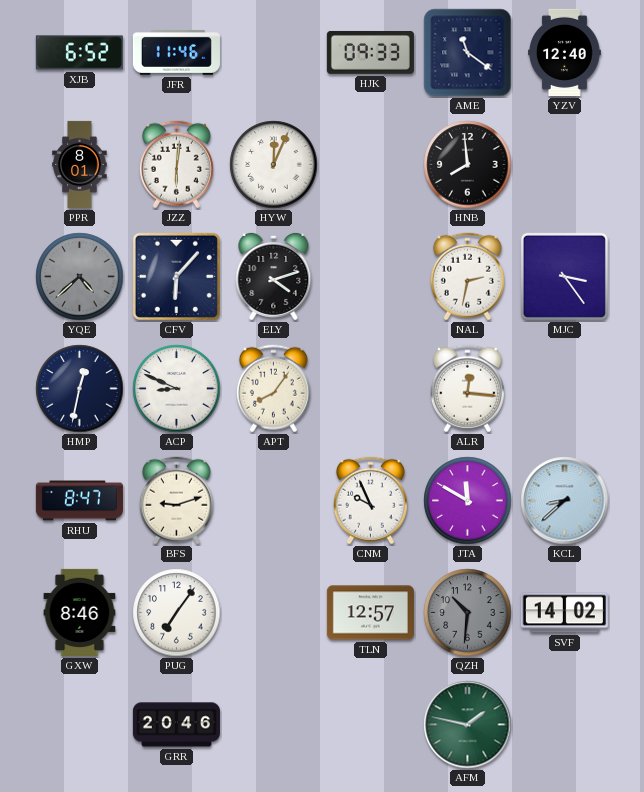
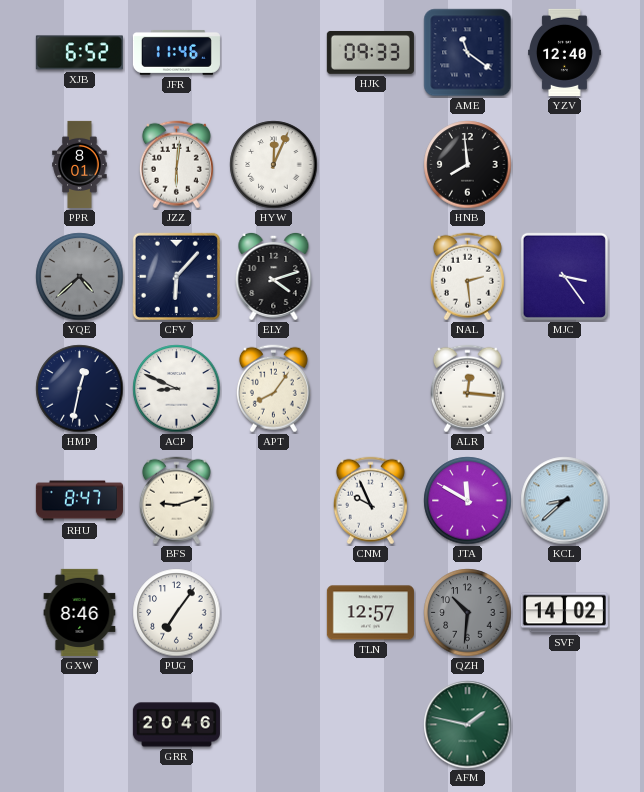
NAL: 2:32 -> 2:29 (467, 277)
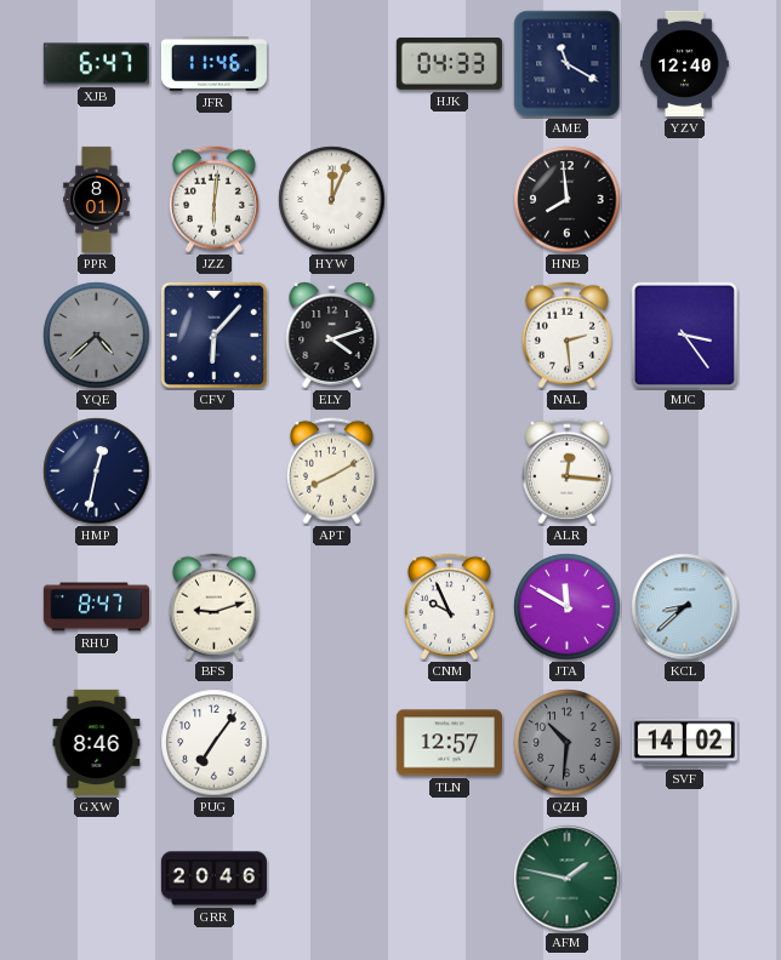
XJB: 6:52 -> 6:47 (96, 64)
HJK: 09:33 -> 04:33 (449, 64)
AME: 11:21 -> 11:20 (568, 64)
ACP: 8:49 -> none (177, 389)
APT: 8:06 -> 8:10 (331, 472)
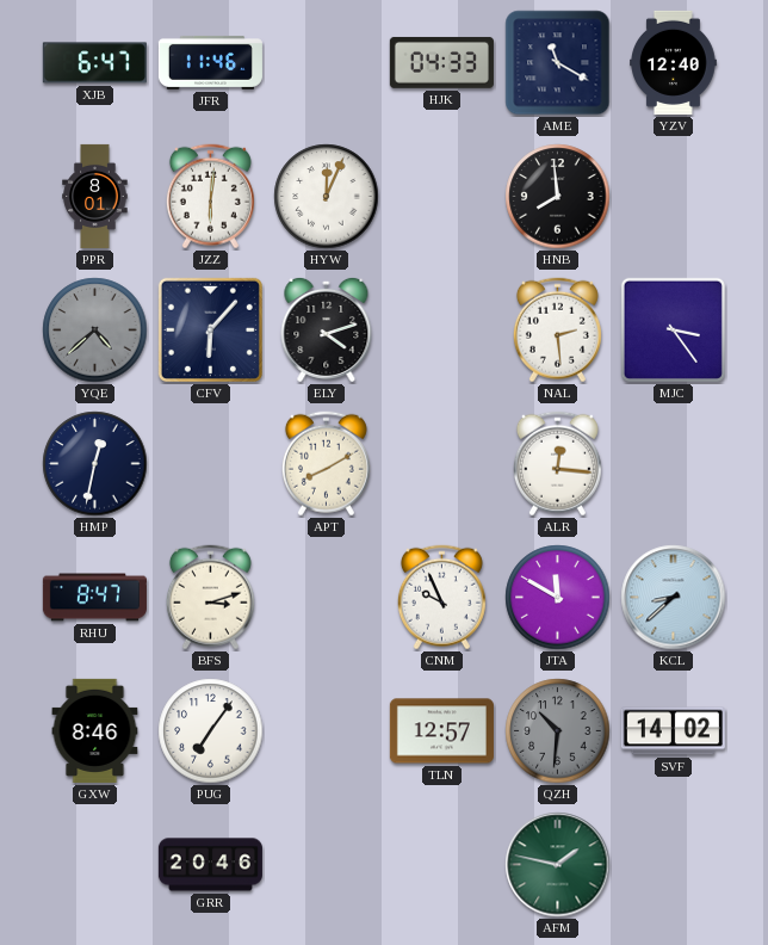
BFS: 9:12 -> 3:12 (210, 598)
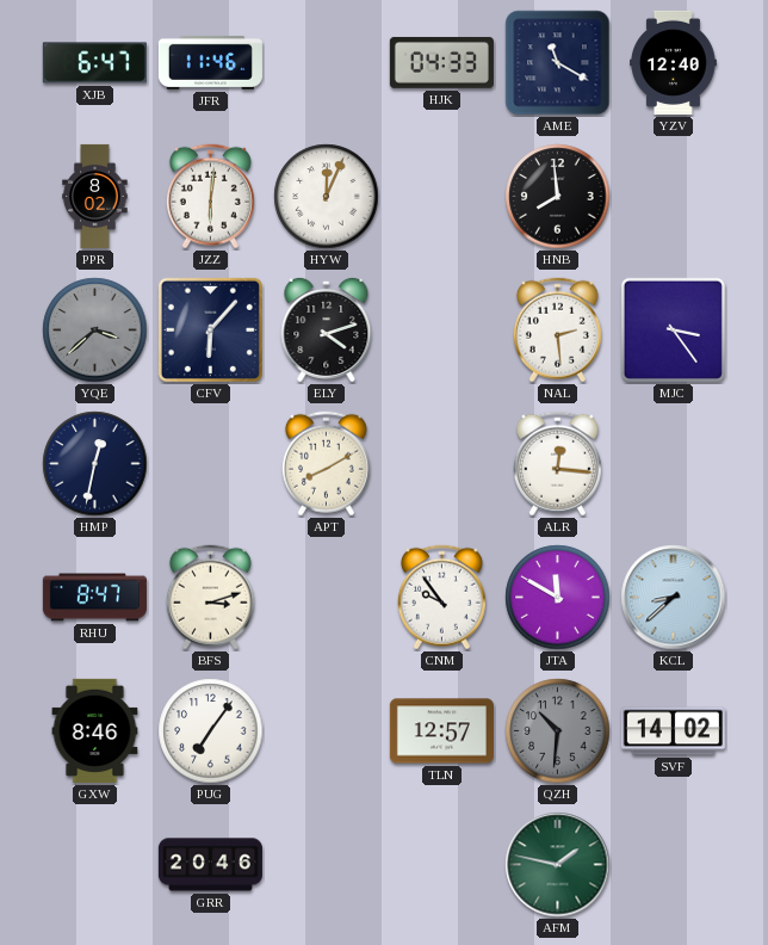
PPR: 8:01 -> 8:02 (95, 196)
YQE: 4:38 -> 3:38 (95, 331)
CNM: 9:56 -> 9:54 (441, 598)
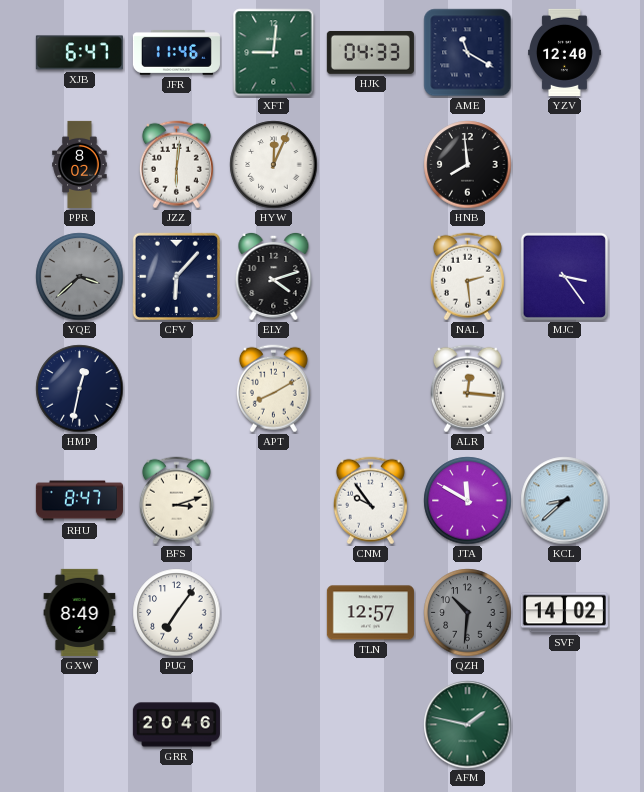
XFT: none -> 9:01 (274, 53)
GXW: 8:46 -> 8:49 (80, 612)
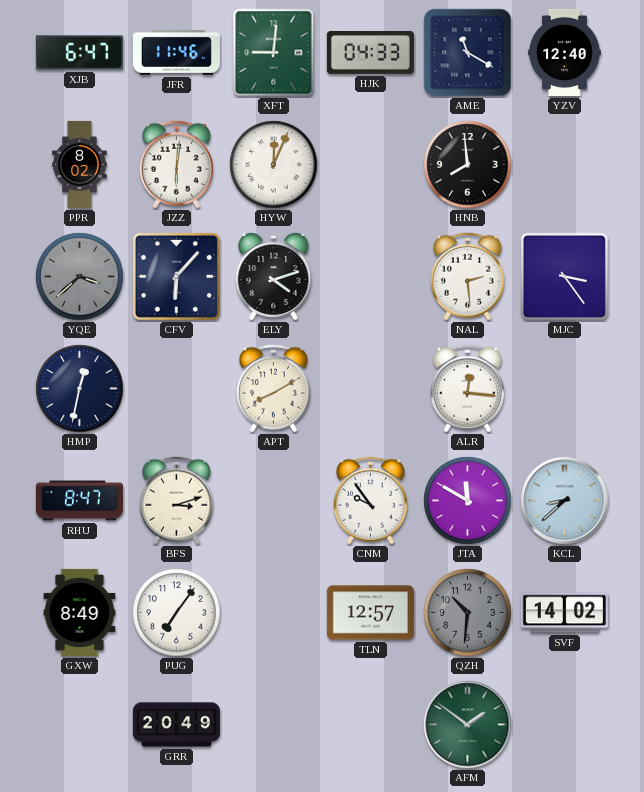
GRR: 20:46 -> 20:49 (176, 725)
AFM: 1:47 -> 1:51 (468, 725)
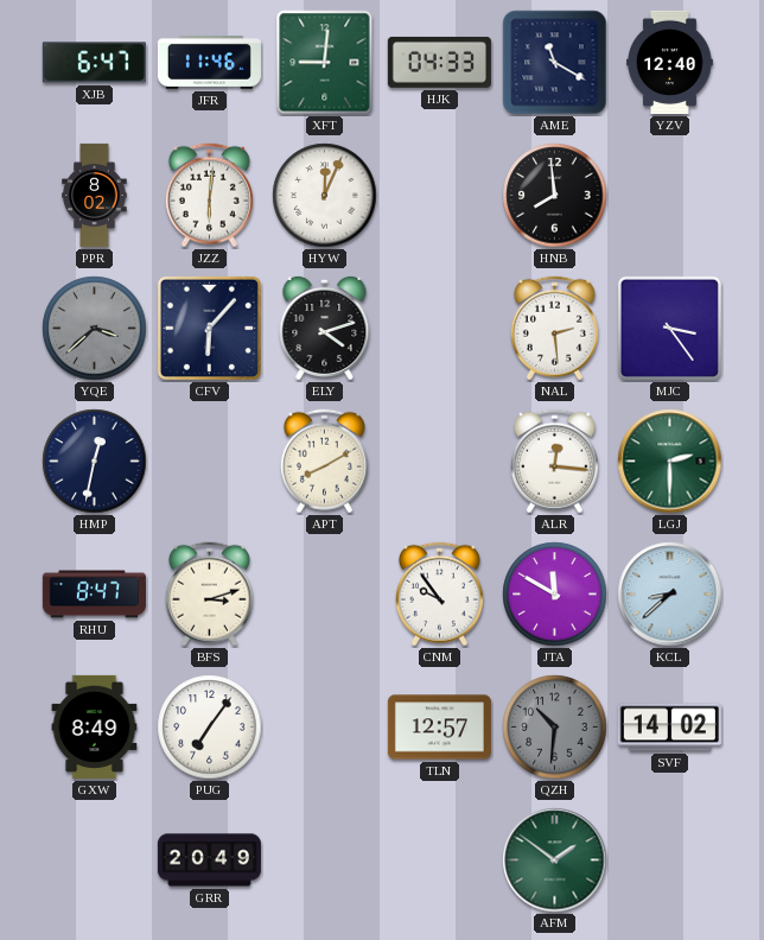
LGJ: none -> 2:30 (670, 462)
